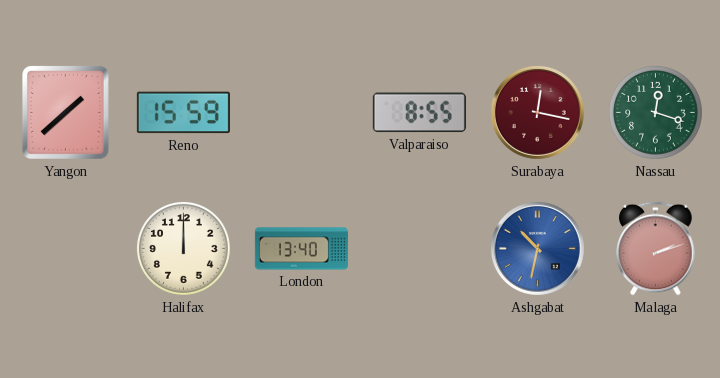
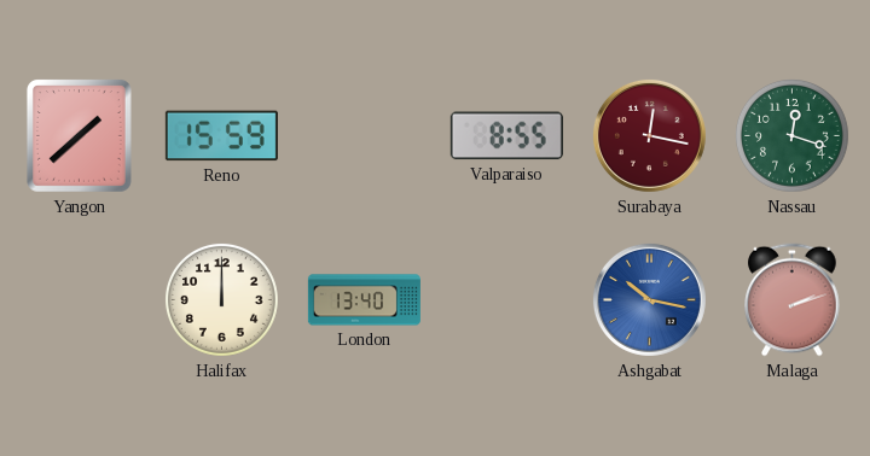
Ashgabat: 10:32 -> 10:17 (649, 299)
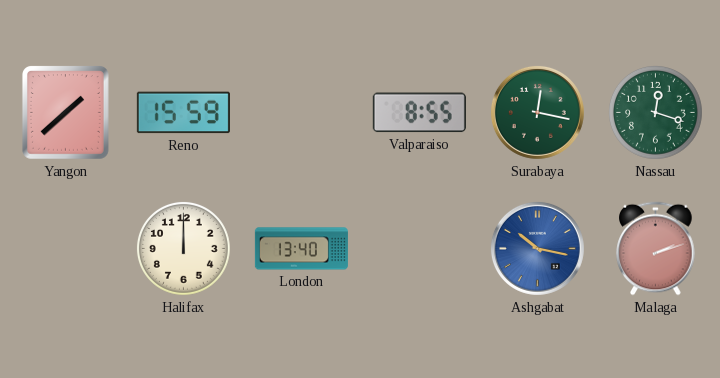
Surabaya dial: burgundy -> green (537, 112)
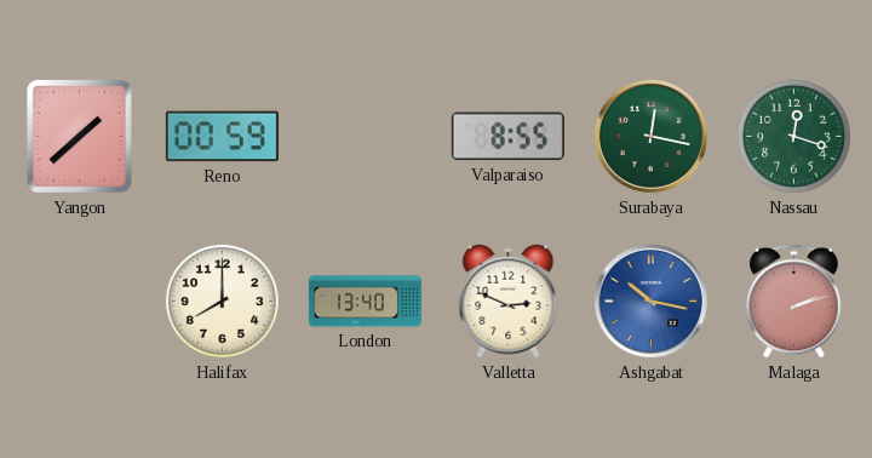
Reno: 15:59 -> 00:59 (222, 137)
Halifax: 12:00 -> 8:00 (222, 300)
Valletta: none -> 2:49 (509, 302)
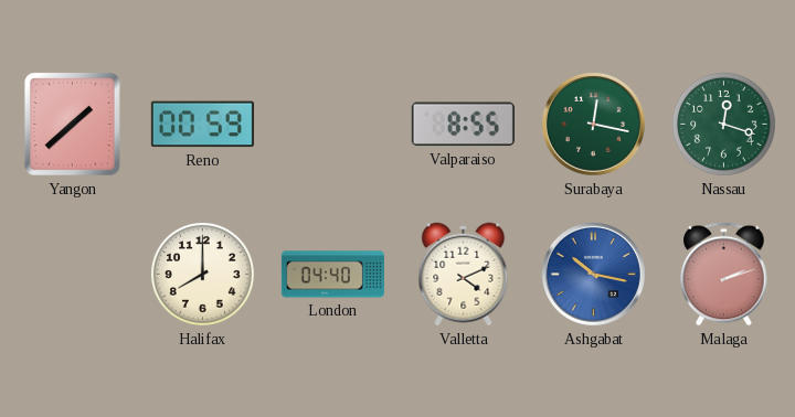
London: 13:40 -> 04:40 (332, 275)
Valletta: 2:49 -> 4:11 (464, 275)
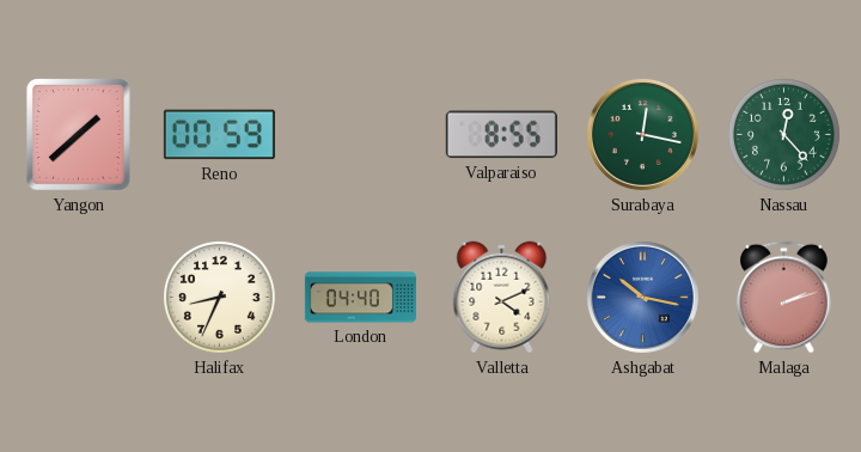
Nassau: 12:18 -> 12:23 (783, 134)
Halifax: 8:00 -> 8:34 (219, 297)
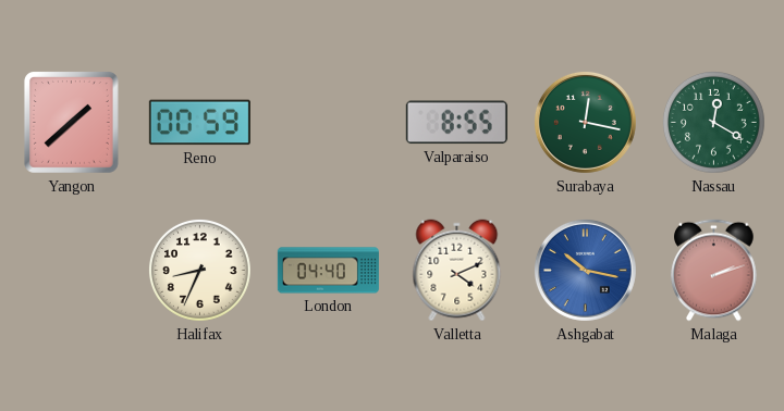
Nassau: 12:23 -> 12:20 (713, 122)
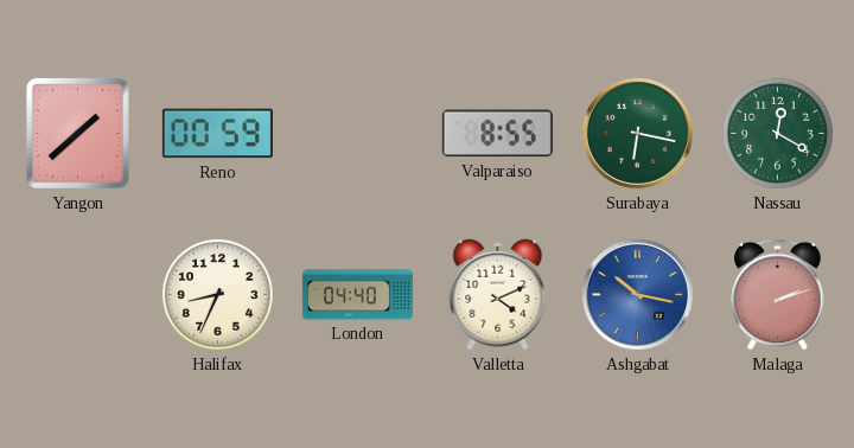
Surabaya: 12:17 -> 6:17 (637, 133)
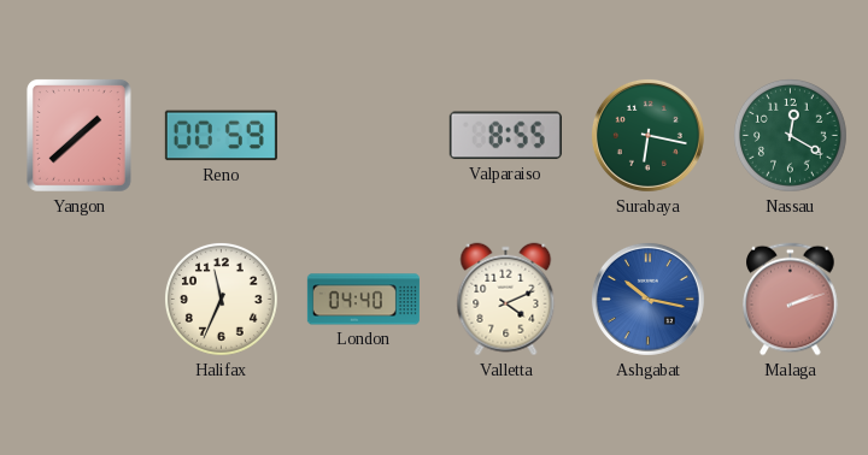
Halifax: 8:34 -> 11:34 (221, 299)
